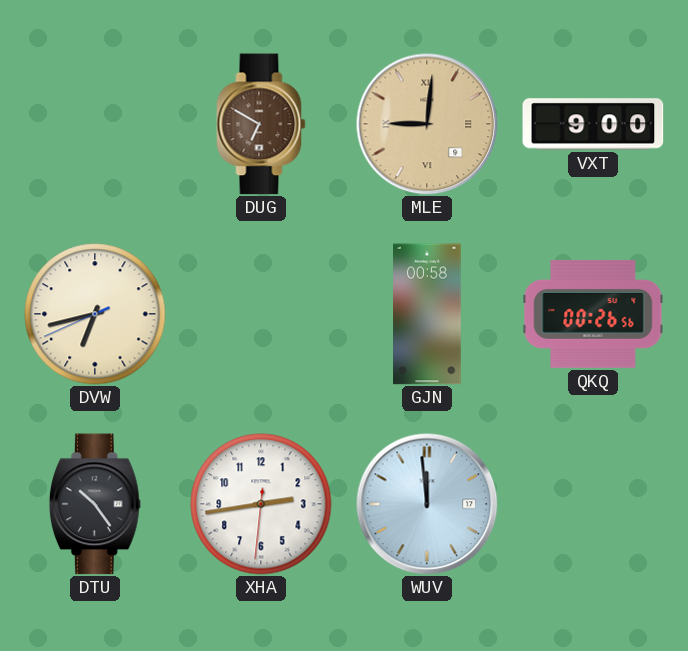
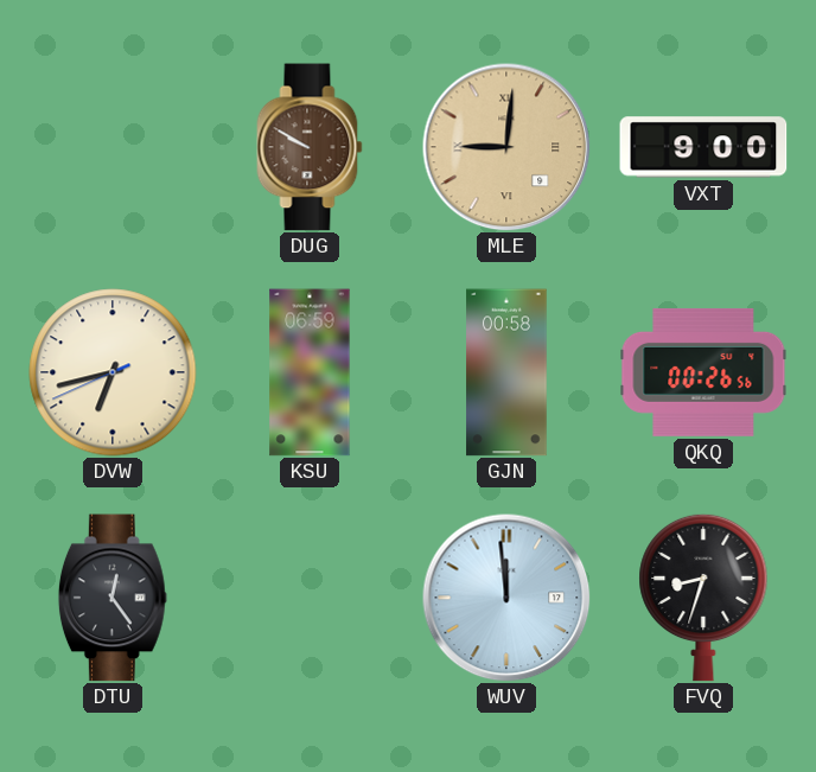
DUG: 6:50 -> 9:50 (310, 147)
KSU: none -> 06:59 (310, 372)
DTU: 10:24 -> 12:24 (113, 598)
XHA: 2:43 -> none (261, 504)
FVQ: none -> 8:33 (703, 598)
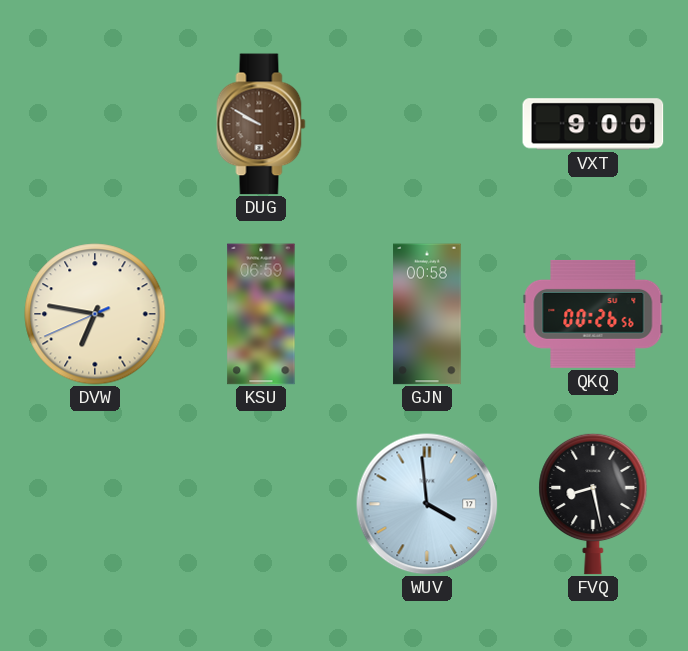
MLE: 9:01 -> none (506, 147)
DVW: 6:42 -> 6:46 (95, 314)
DTU: 12:24 -> none (113, 598)
WUV: 11:59 -> 3:59 (427, 504)
FVQ: 8:33 -> 8:28 (593, 504)
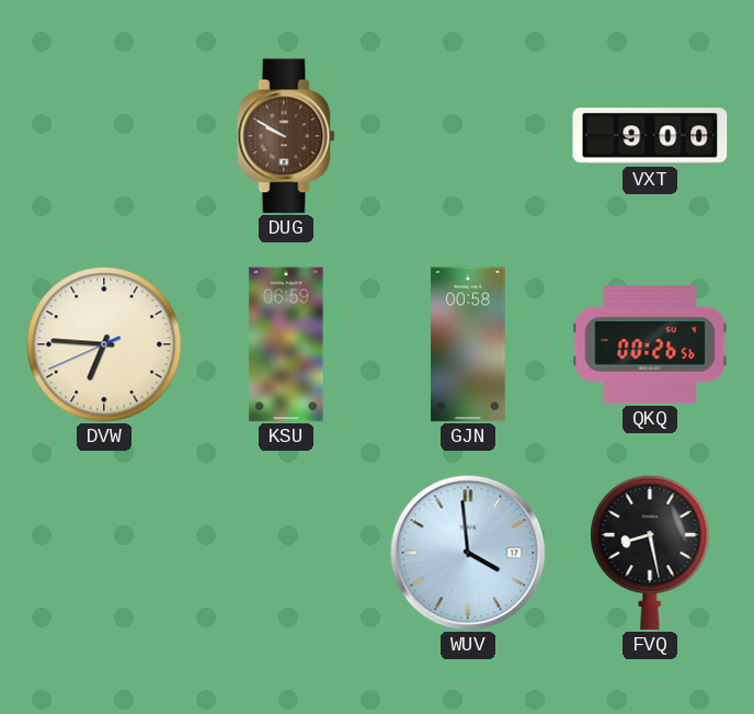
DVW: 6:46 -> 6:45 (104, 344)
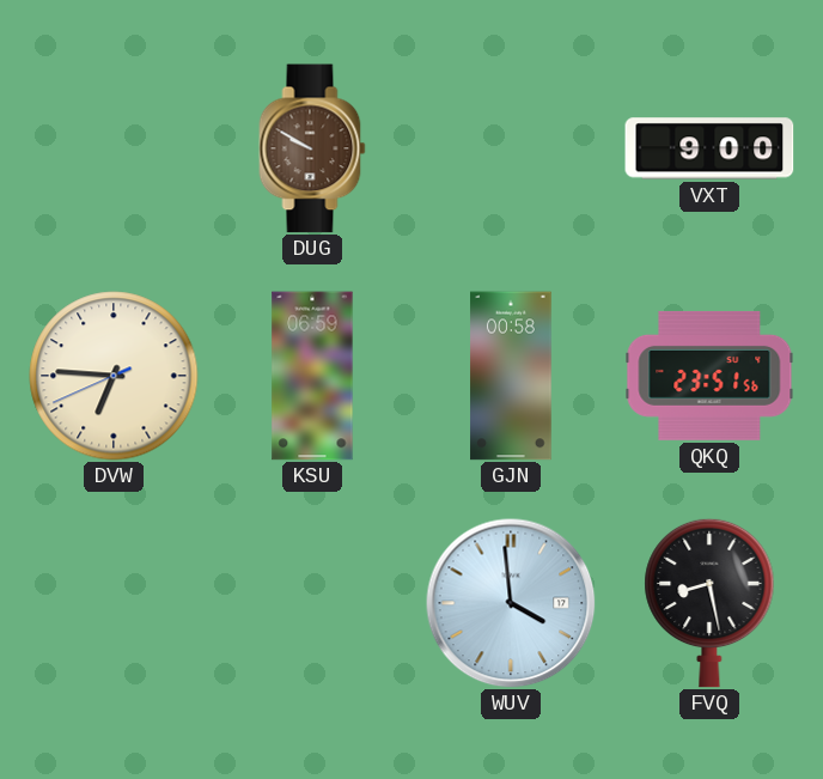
QKQ: 00:26 -> 23:51 (709, 376)
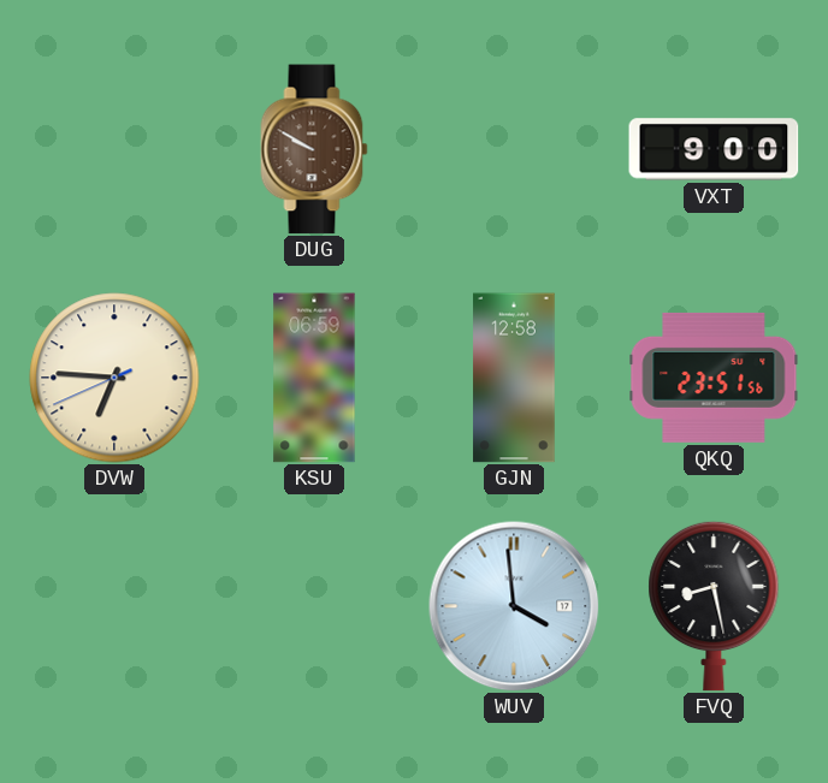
GJN: 00:58 -> 12:58 (514, 378)
